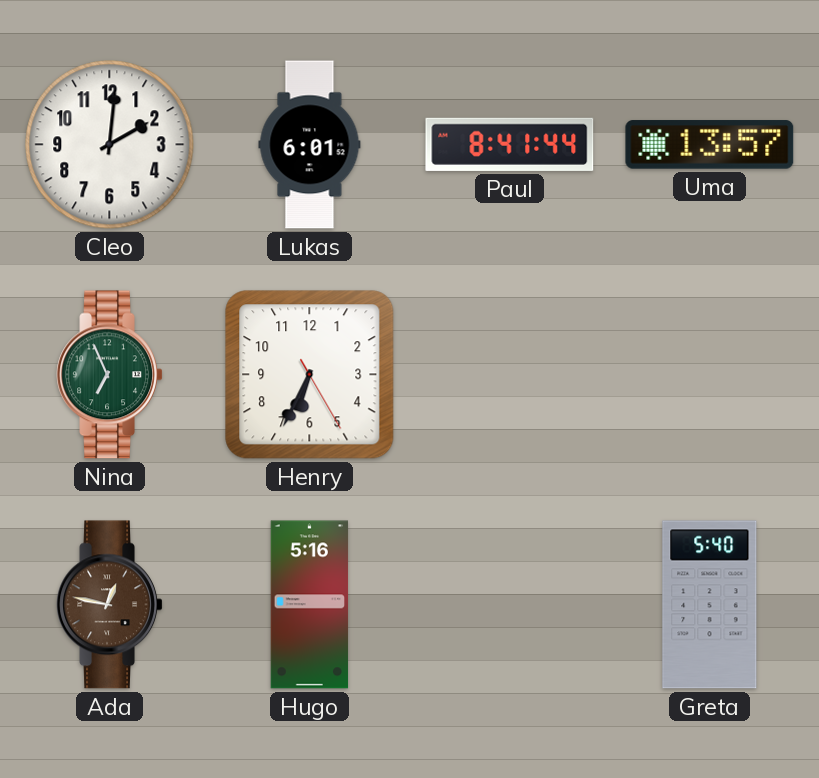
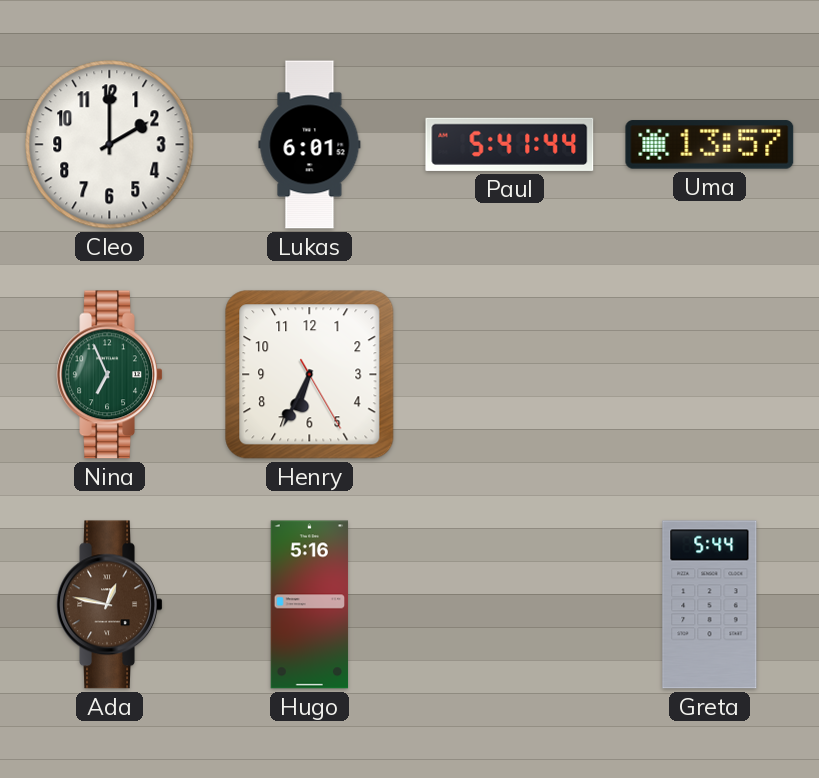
Cleo: 2:01 -> 2:00 (110, 145)
Paul: 8:41 -> 5:41 (510, 144)
Greta: 5:40 -> 5:44 (710, 605)
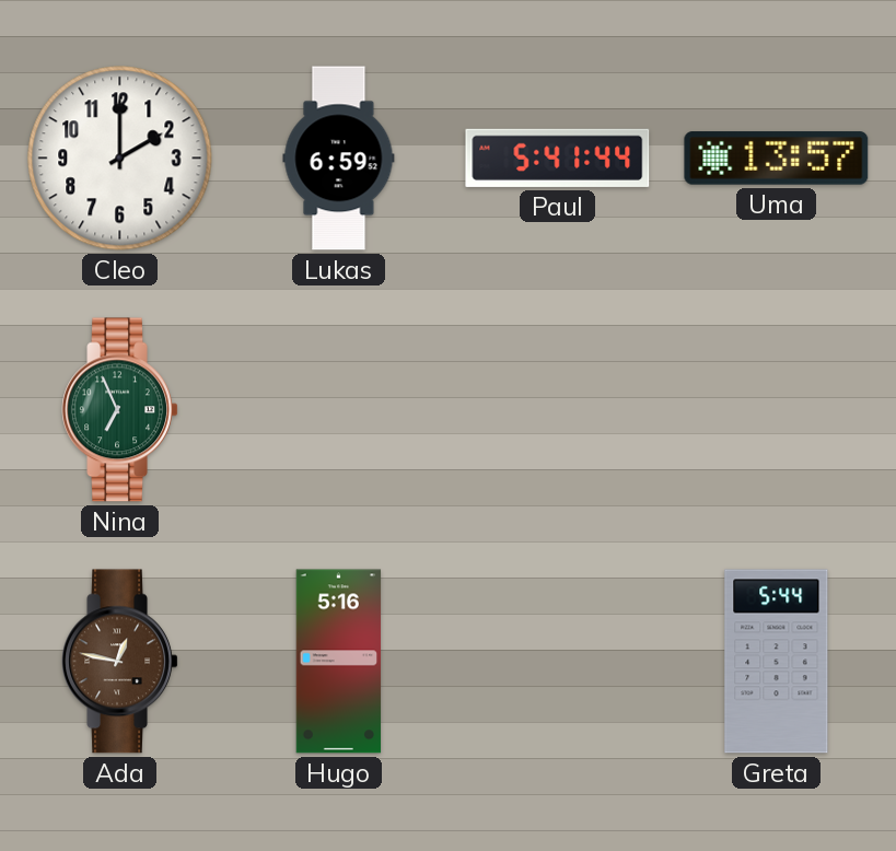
Lukas: 6:01 -> 6:59 (339, 159)
Henry: 6:34 -> none (310, 375)
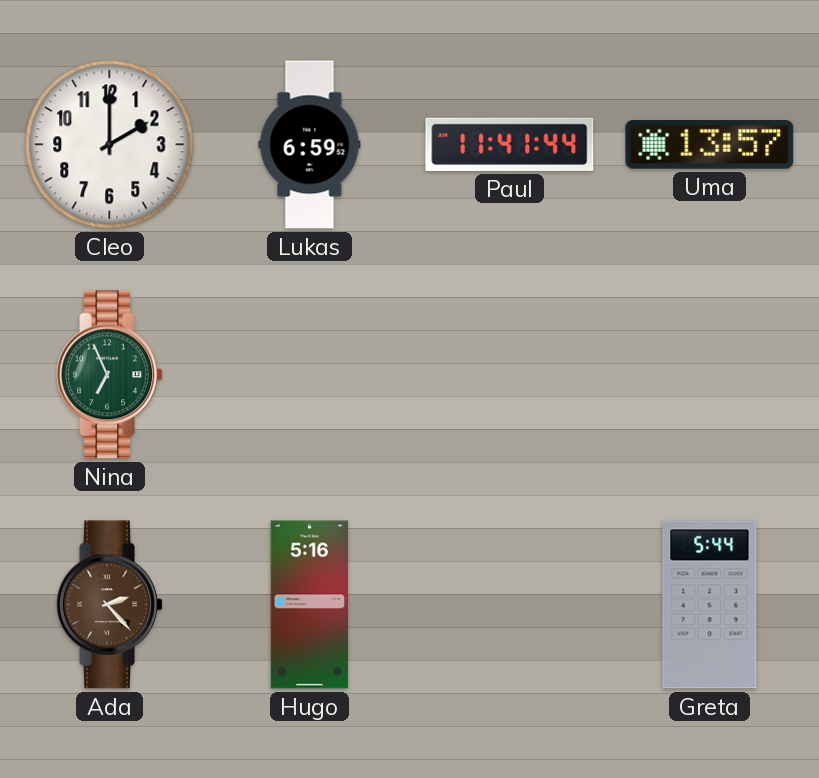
Paul: 5:41 -> 11:41 (510, 144)
Ada: 12:47 -> 2:23 (110, 605)
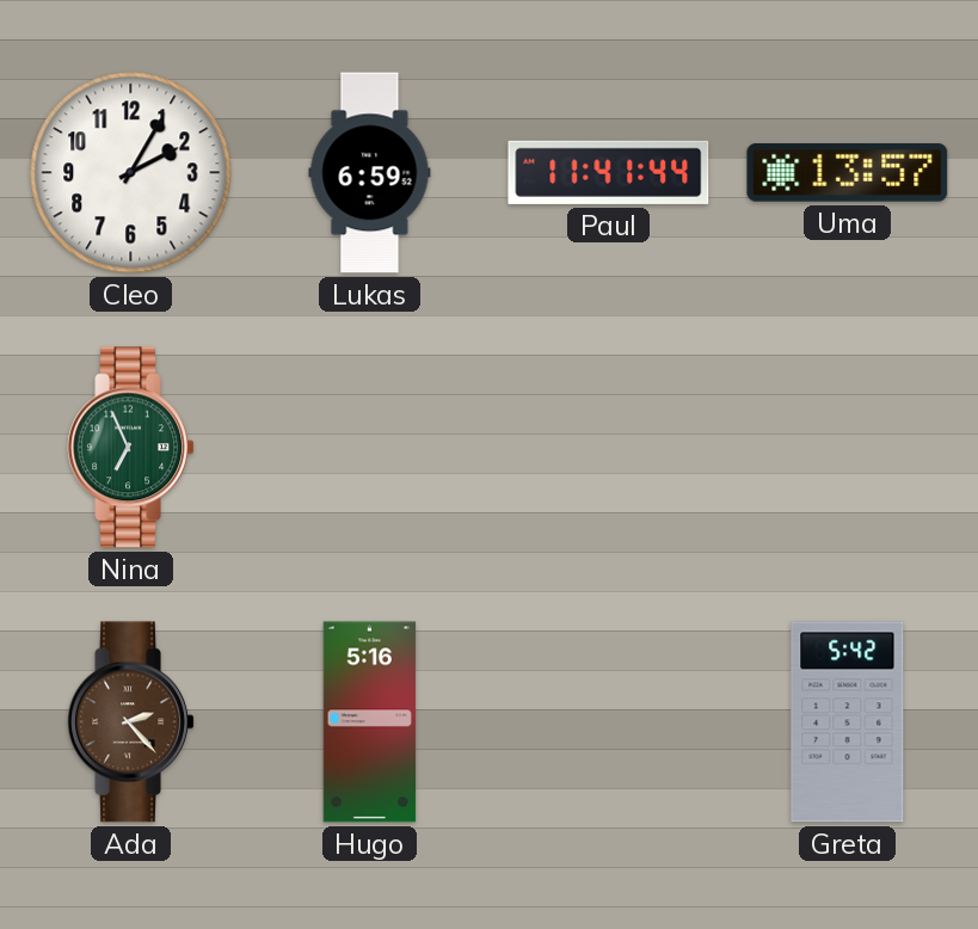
Cleo: 2:00 -> 2:05 (131, 173)
Greta: 5:44 -> 5:42 (848, 722)
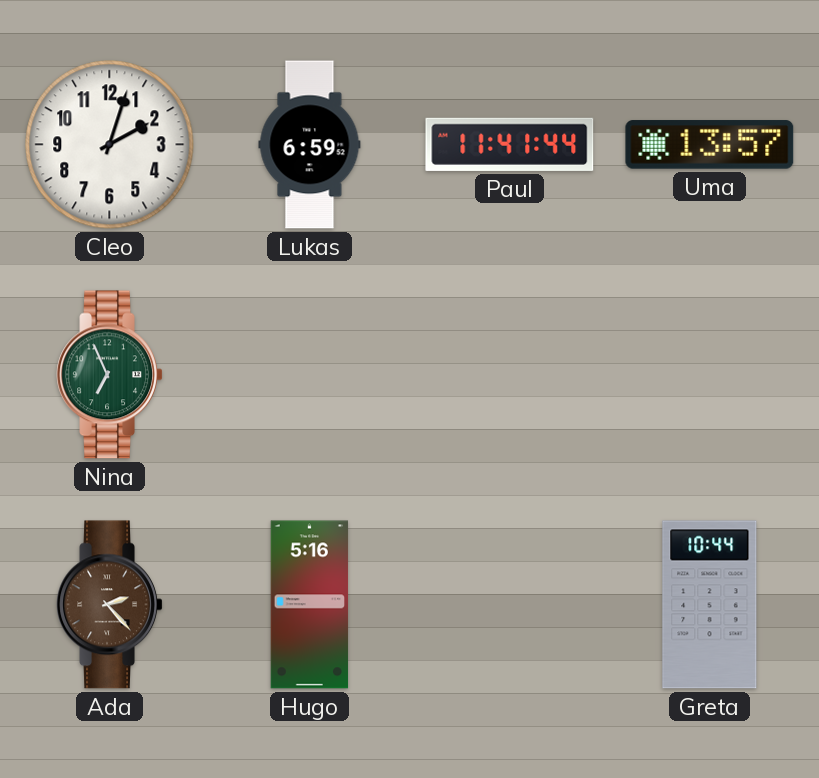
Cleo: 2:05 -> 2:03 (110, 145)
Greta: 5:42 -> 10:44 (710, 605)
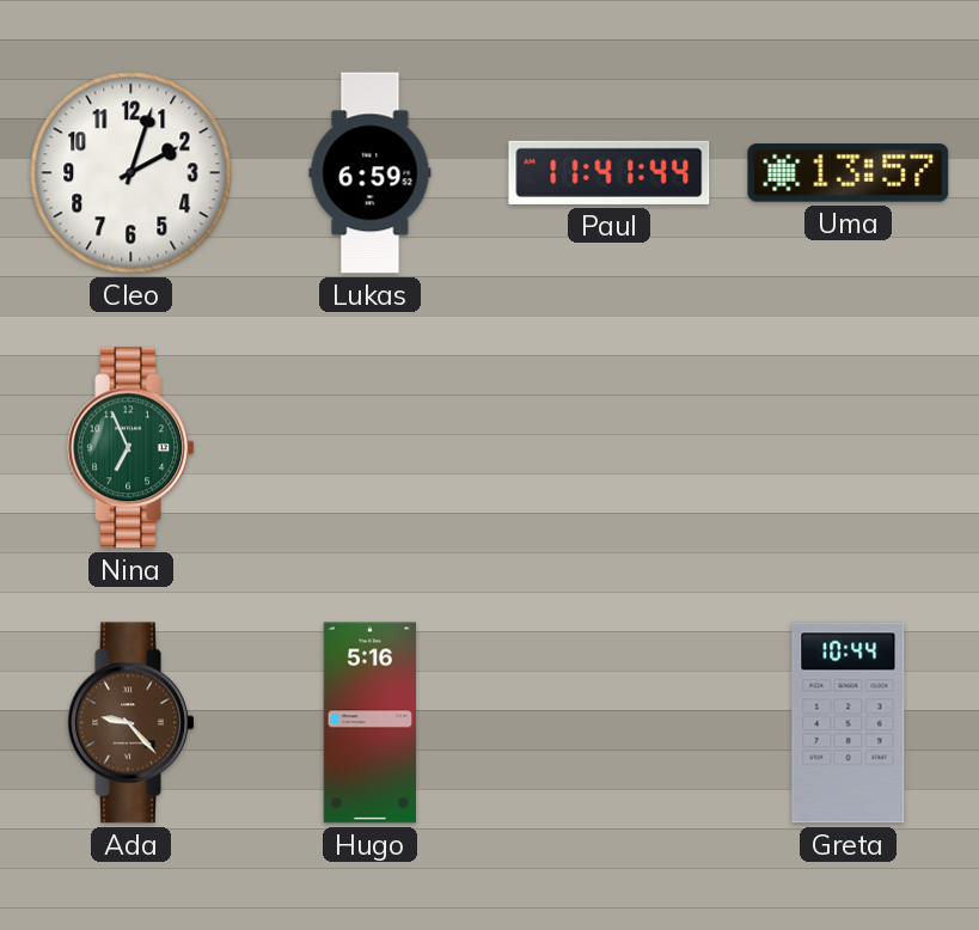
Ada: 2:23 -> 9:23 (131, 723)
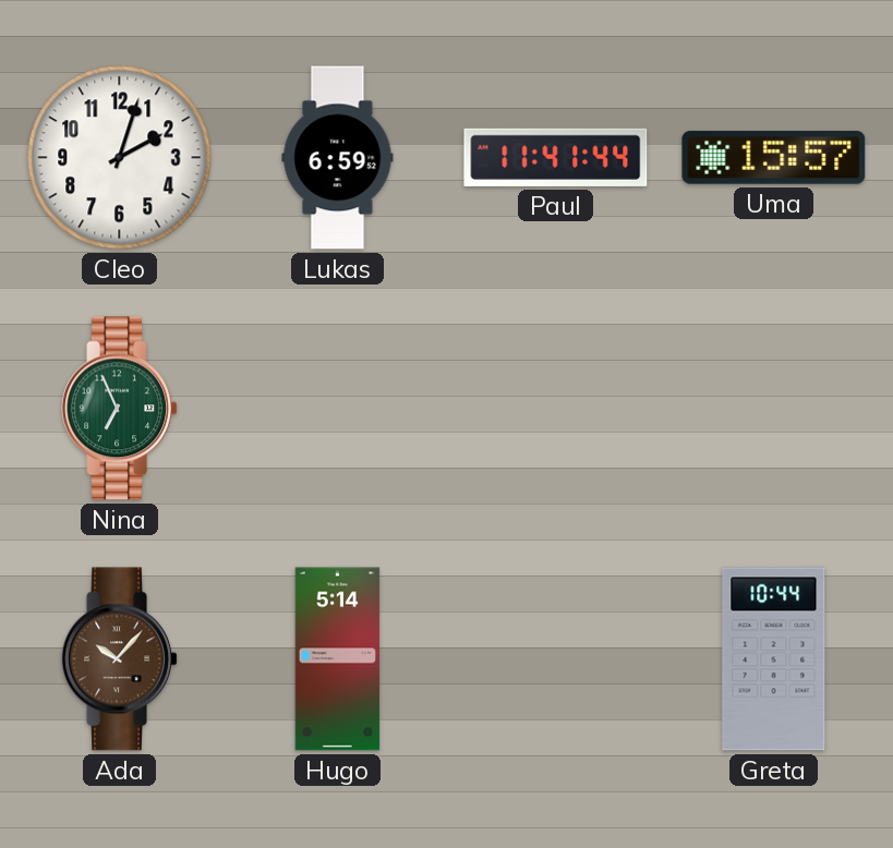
Uma: 13:57 -> 15:57 (774, 158)
Ada: 9:23 -> 10:07 (120, 659)
Hugo: 5:16 -> 5:14 (338, 659)
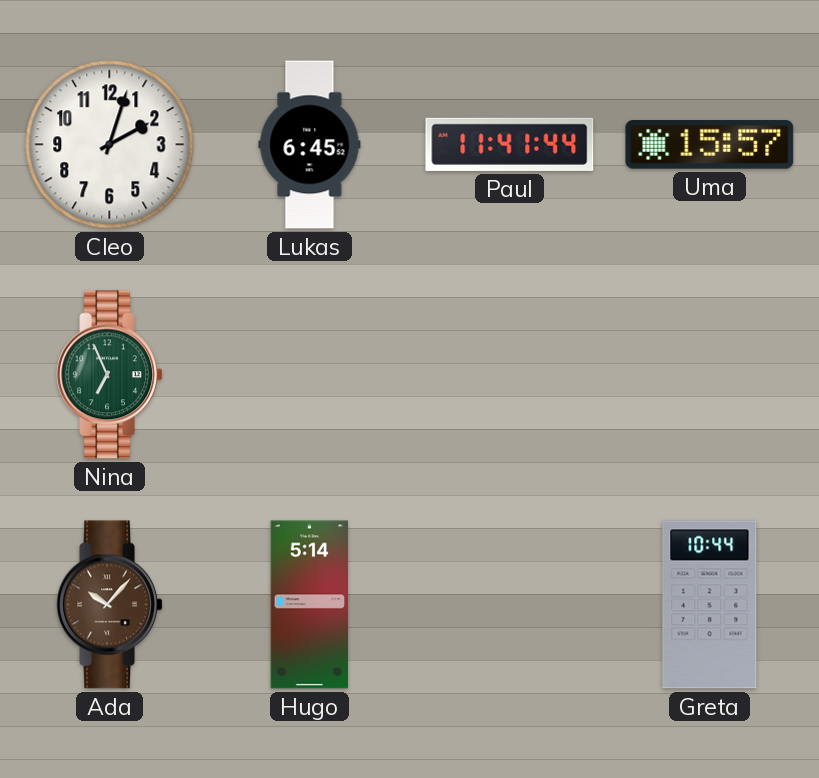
Lukas: 6:59 -> 6:45 (310, 145)
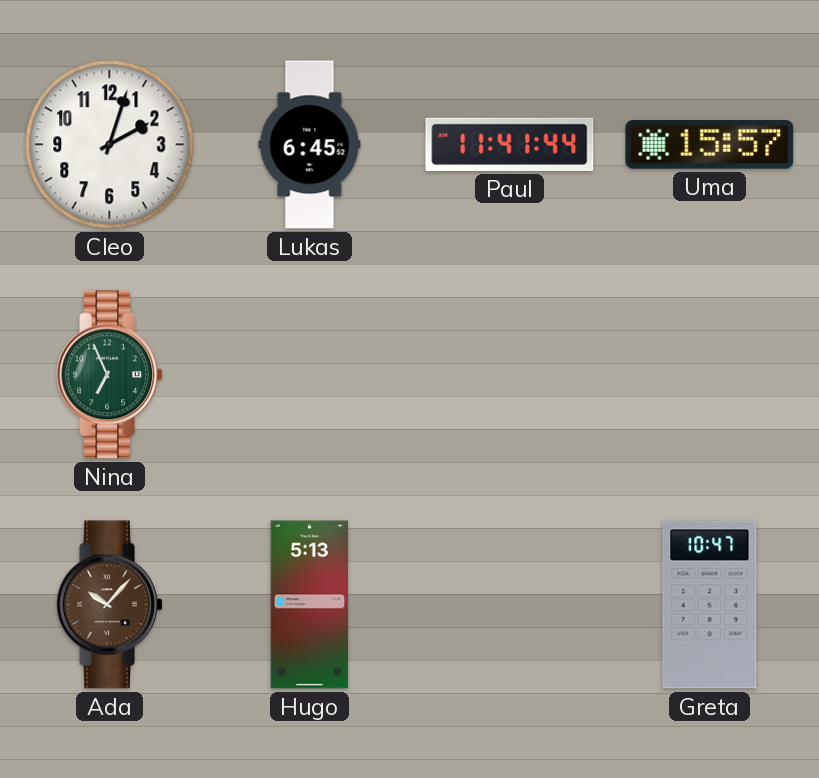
Hugo: 5:14 -> 5:13 (310, 605)
Greta: 10:44 -> 10:47 (710, 605)
